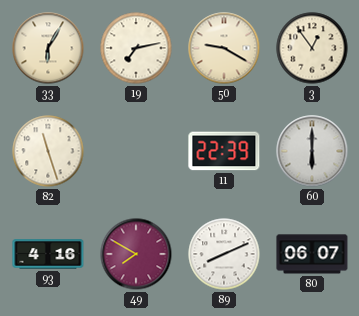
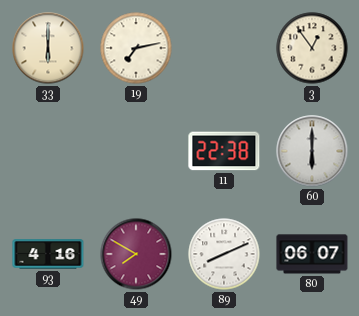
33: 6:05 -> 6:00 (48, 48)
50: 9:20 -> none (224, 48)
82: 11:27 -> none (48, 151)
11: 22:39 -> 22:38 (224, 151)
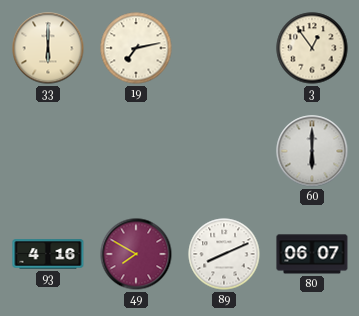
11: 22:38 -> none (224, 151)
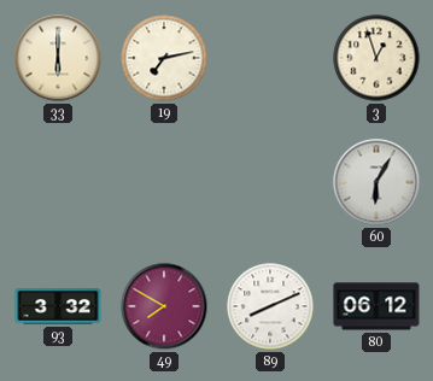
3: 12:54 -> 12:57 (376, 58)
60: 6:00 -> 6:05 (376, 182)
93: 4:16 -> 3:32 (58, 306)
80: 06:07 -> 06:12 (376, 306)
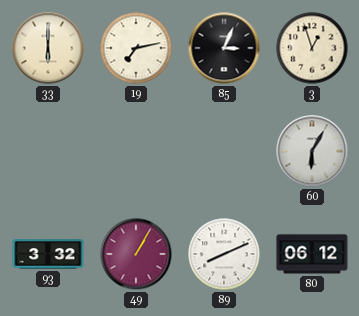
85: none -> 3:04 (224, 48)
49: 7:50 -> 1:05 (136, 254)
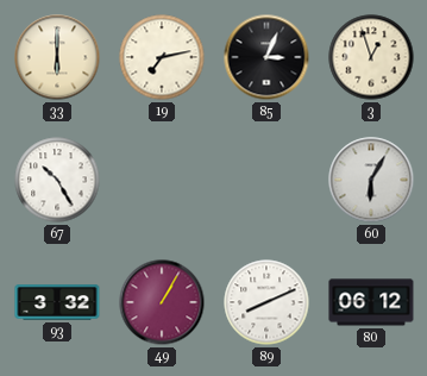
67: none -> 10:25 (57, 180)
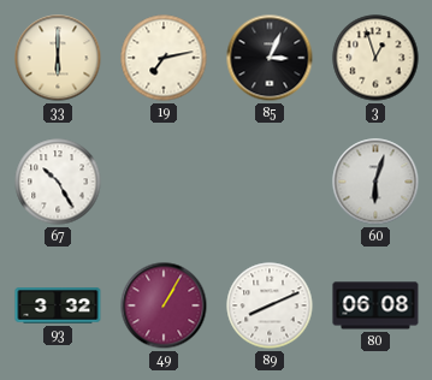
60: 6:05 -> 6:03 (375, 182)
80: 06:12 -> 06:08 (375, 305)
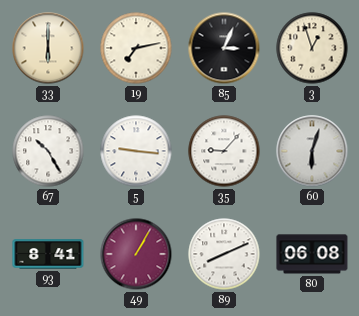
5: none -> 9:16 (136, 151)
35: none -> 9:07 (224, 151)
93: 3:32 -> 8:41 (48, 254)
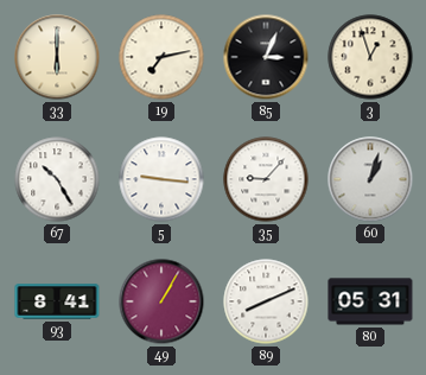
60: 6:03 -> 1:03 (370, 179)
80: 06:08 -> 05:31 (370, 301)
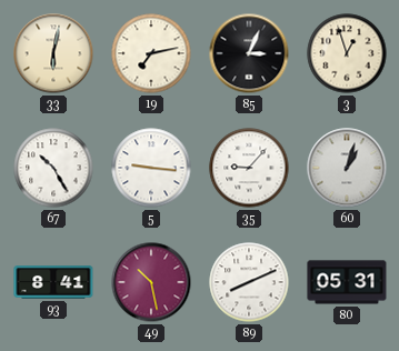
33: 6:00 -> 6:02 (53, 53)
49: 1:05 -> 10:28 (151, 282)
